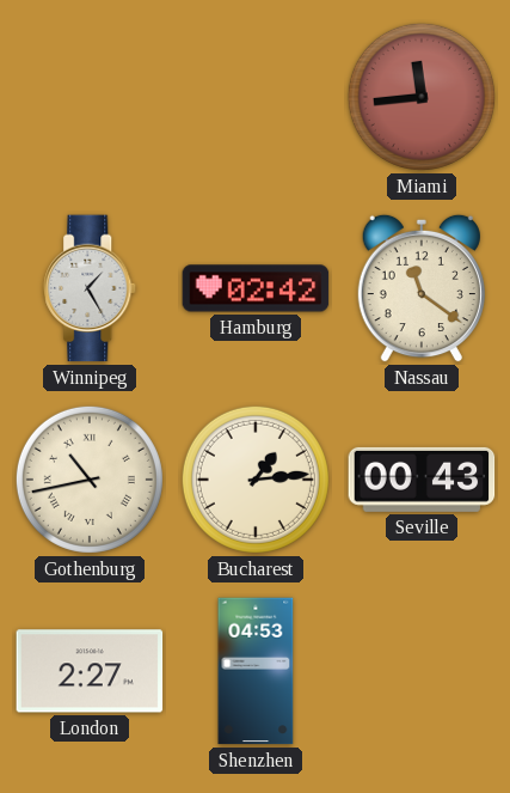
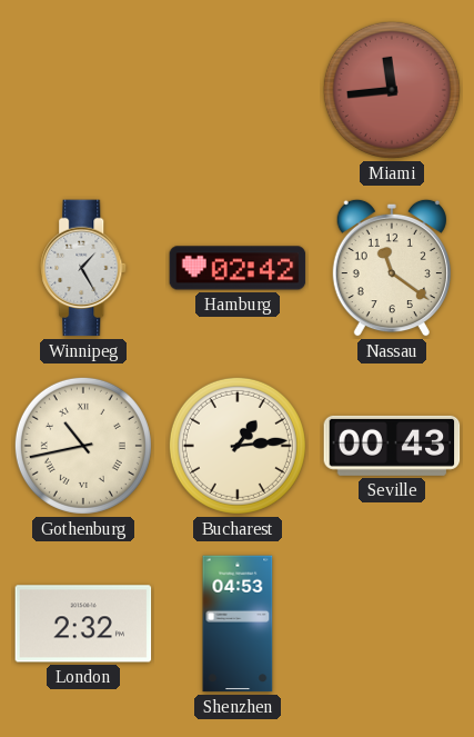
London: 2:27 -> 2:32 (83, 624)
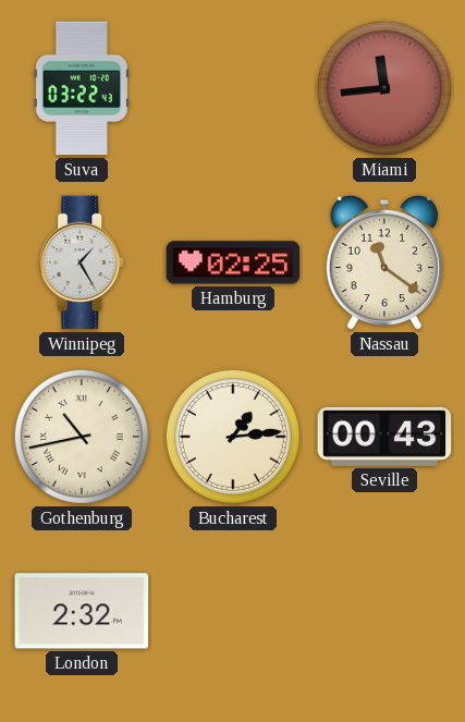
Suva: none -> 03:22 (82, 88)
Hamburg: 02:42 -> 02:25 (233, 262)
Shenzhen: 04:53 -> none (238, 624)
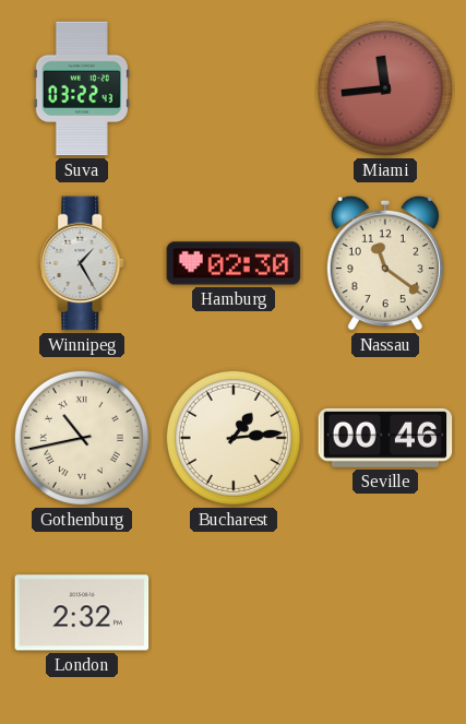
Hamburg: 02:25 -> 02:30 (234, 263)
Seville: 00:43 -> 00:46 (385, 438)
